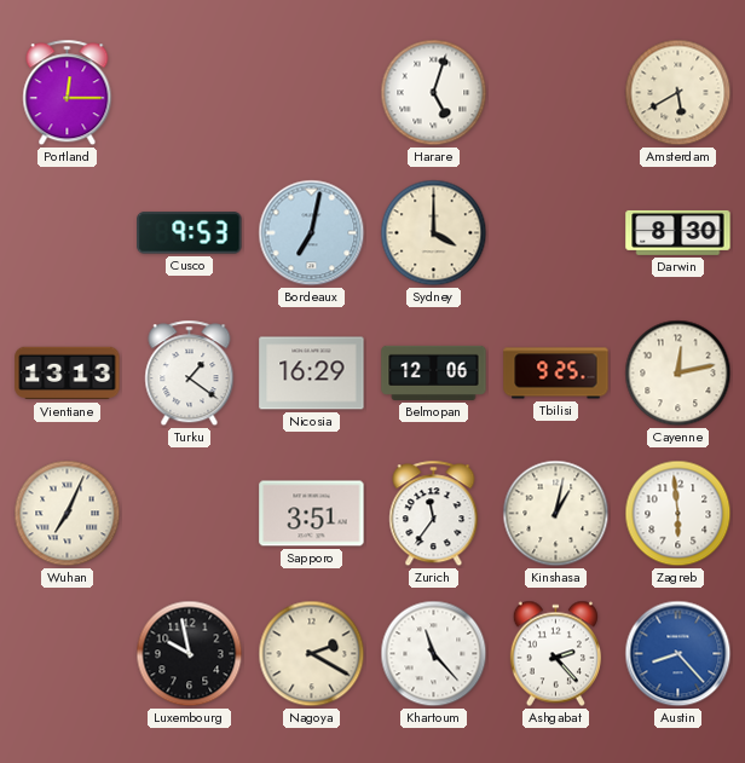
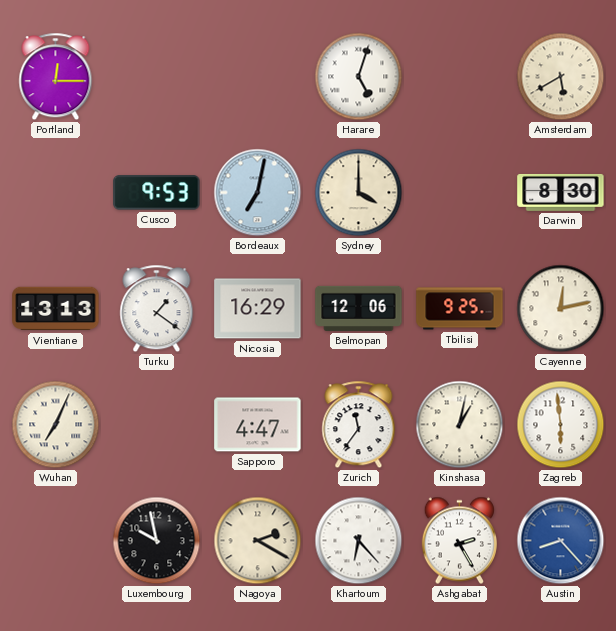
Sapporo: 3:51 -> 4:47 (258, 425)
Khartoum: 11:23 -> 6:23 (359, 541)
Ashgabat: 2:23 -> 2:25 (459, 541)
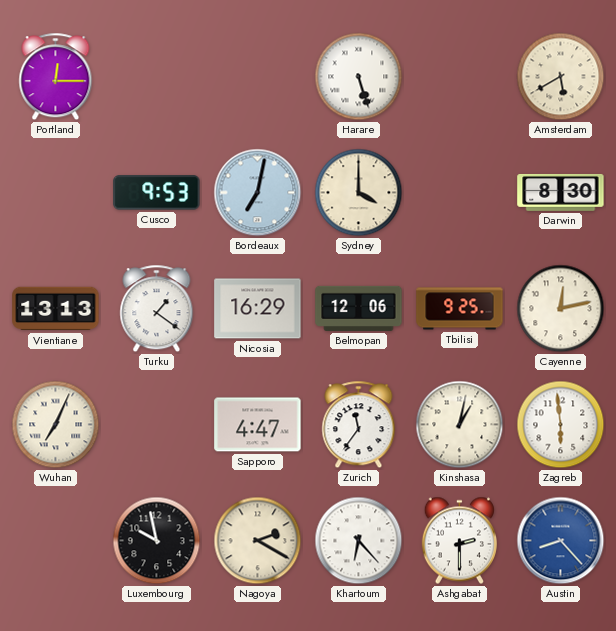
Harare: 5:03 -> 5:27 (359, 77)
Ashgabat: 2:25 -> 2:30 (459, 541)
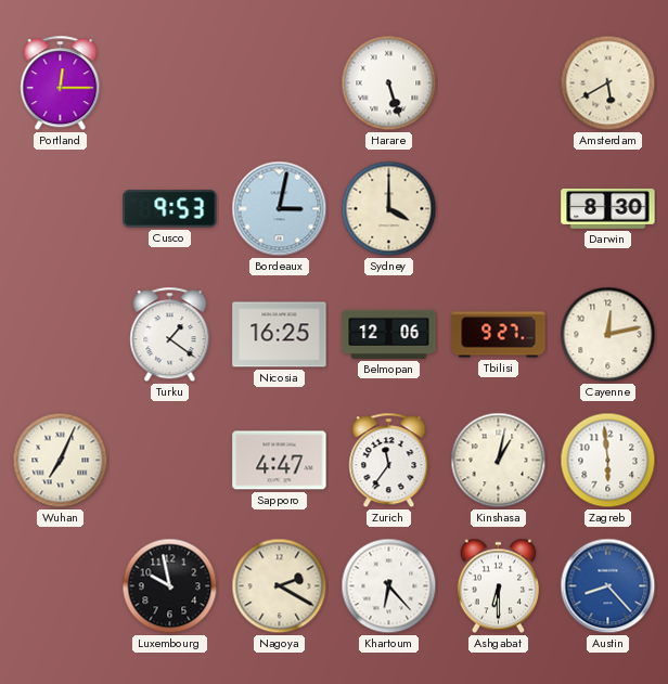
Bordeaux: 7:02 -> 3:02 (280, 209)
Vientiane: 13:13 -> none (56, 309)
Nicosia: 16:29 -> 16:25 (280, 335)
Tbilisi: 9:25 -> 9:27 (499, 335)
Ashgabat: 2:30 -> 6:30 (498, 586)
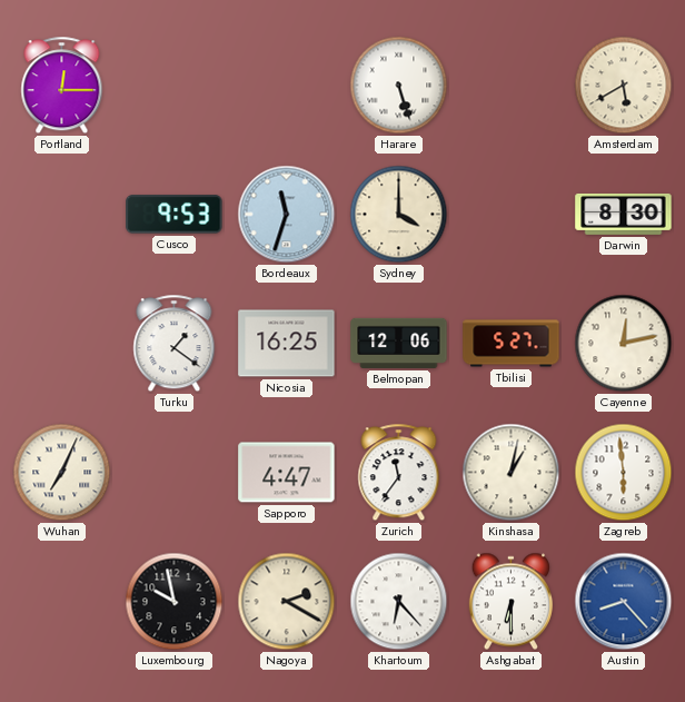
Bordeaux: 3:02 -> 11:33 (287, 215)
Tbilisi: 9:27 -> 5:27 (512, 344)
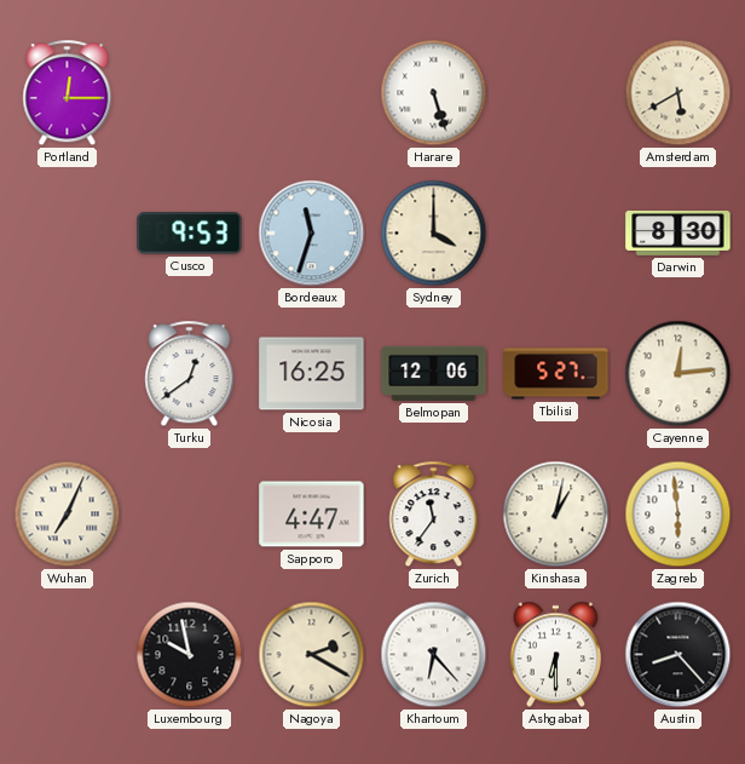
Turku: 1:21 -> 12:39 (190, 374)
Cayenne: 12:13 -> 12:14 (678, 374)
Austin dial: blue -> black (678, 655)
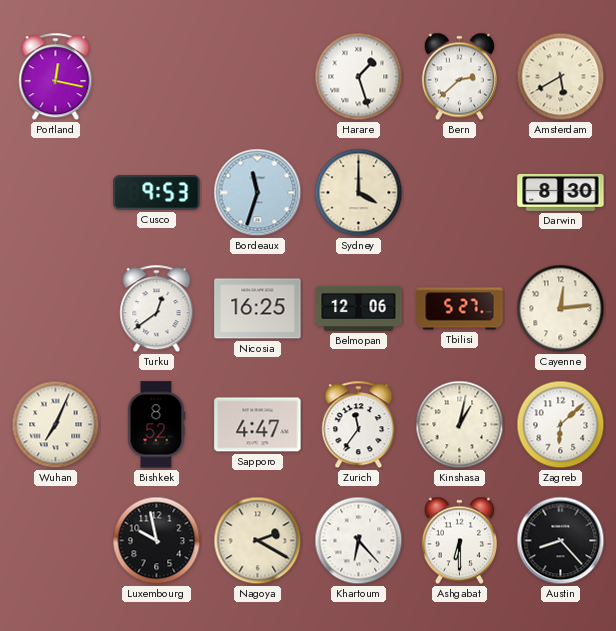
Portland: 12:15 -> 12:17 (56, 77)
Harare: 5:27 -> 1:27 (359, 77)
Bern: none -> 2:38 (459, 77)
Bishkek: none -> 8:52 (156, 425)
Zagreb: 5:59 -> 6:08 (561, 425)
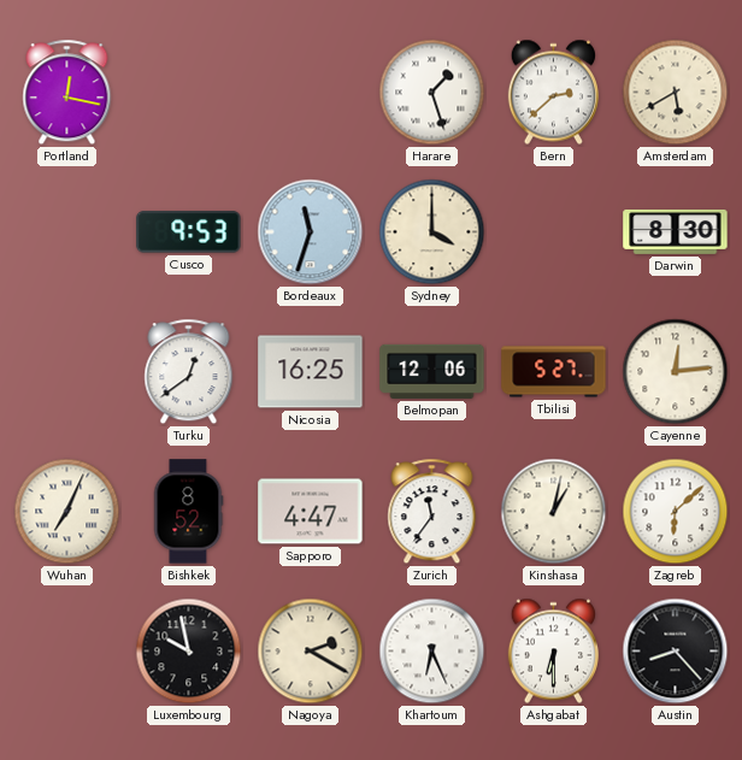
Khartoum: 6:23 -> 6:26 (432, 652)
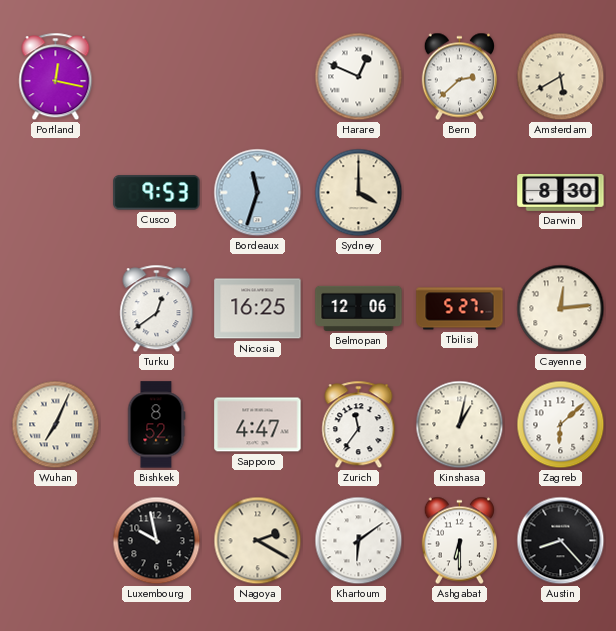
Harare: 1:27 -> 12:49 (359, 77)
Khartoum: 6:26 -> 6:09 (359, 541)
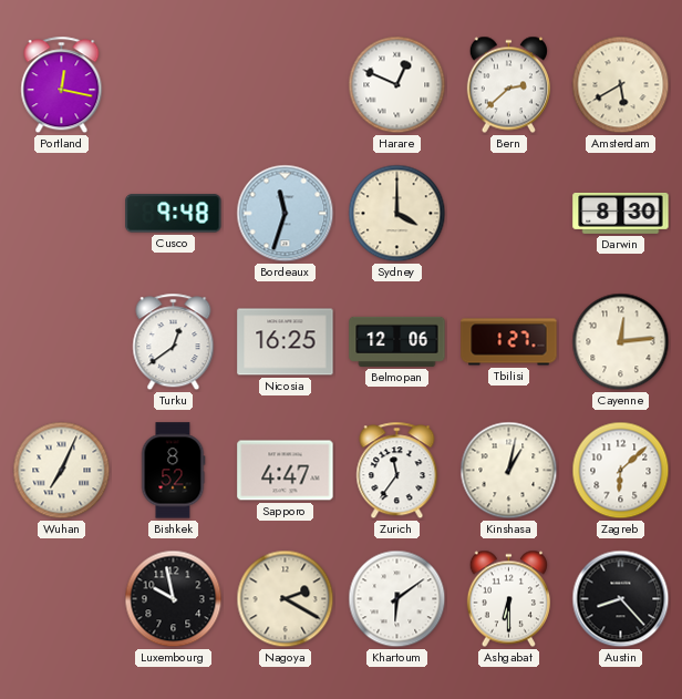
Cusco: 9:53 -> 9:48 (174, 214)
Tbilisi: 5:27 -> 1:27 (509, 342)
